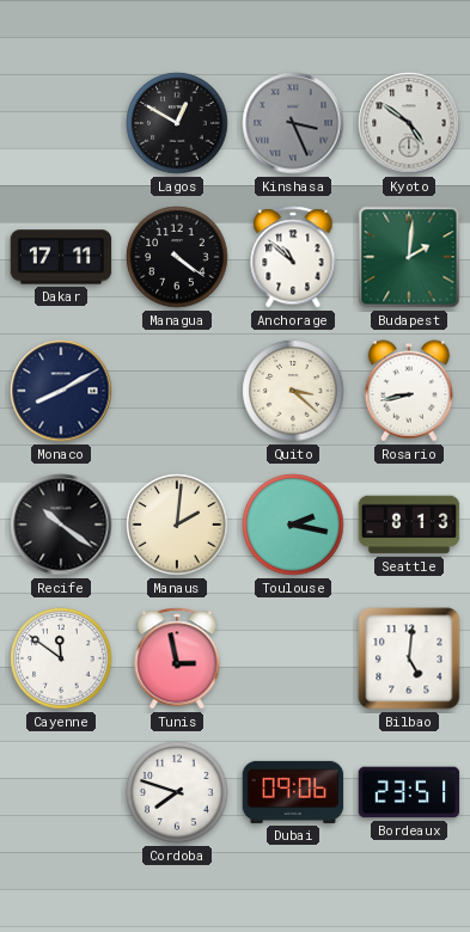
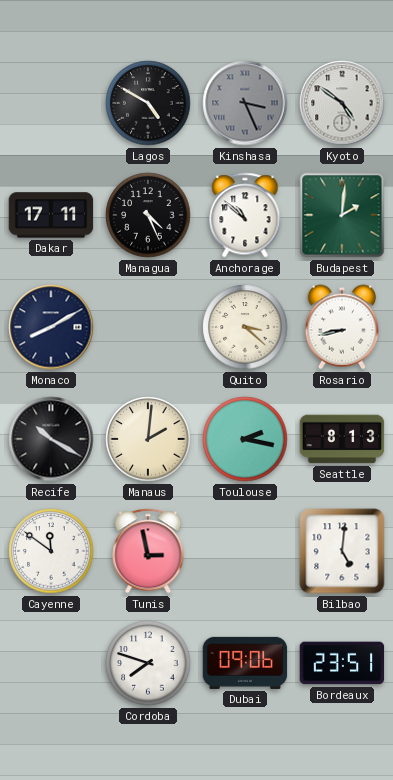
Lagos: 12:50 -> 4:50 (148, 103)
Managua: 4:21 -> 4:26 (148, 215)
Recife: 10:21 -> 10:20 (51, 439)
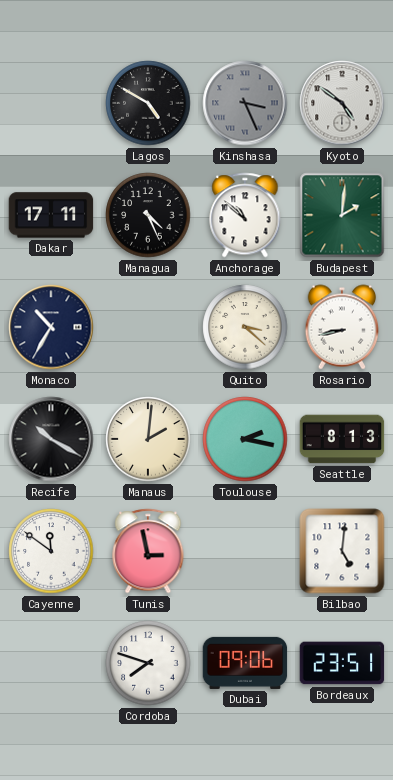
Monaco: 8:10 -> 10:35 (51, 327)
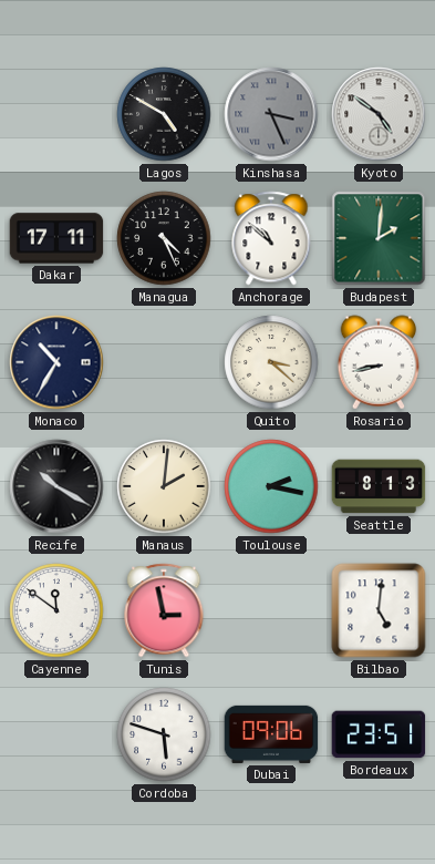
Cordoba: 7:48 -> 5:48 (164, 734)
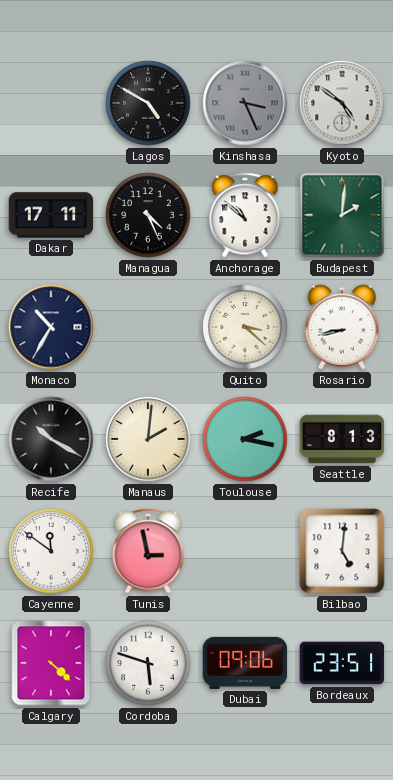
Calgary: none -> 4:22 (51, 663)
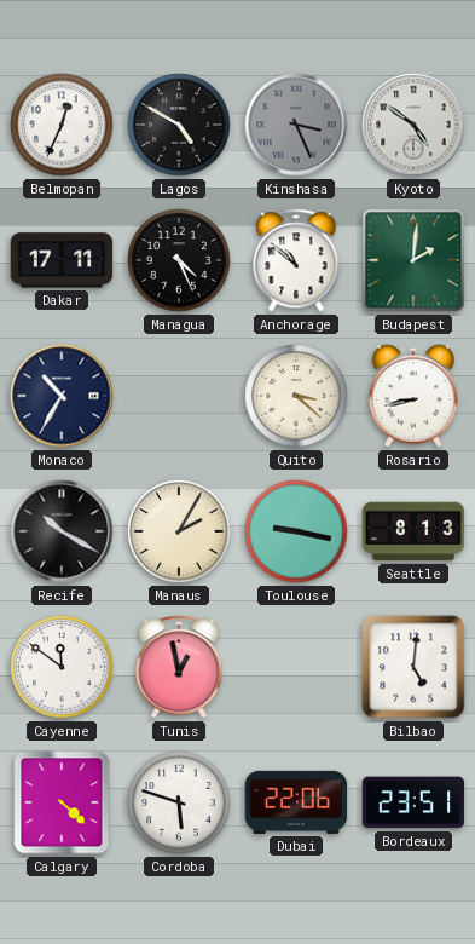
Belmopan: none -> 12:34 (62, 125)
Manaus: 2:01 -> 2:05 (179, 531)
Toulouse: 2:17 -> 9:17 (296, 531)
Tunis: 2:58 -> 12:58 (179, 667)
Dubai: 09:06 -> 22:06 (296, 802)
